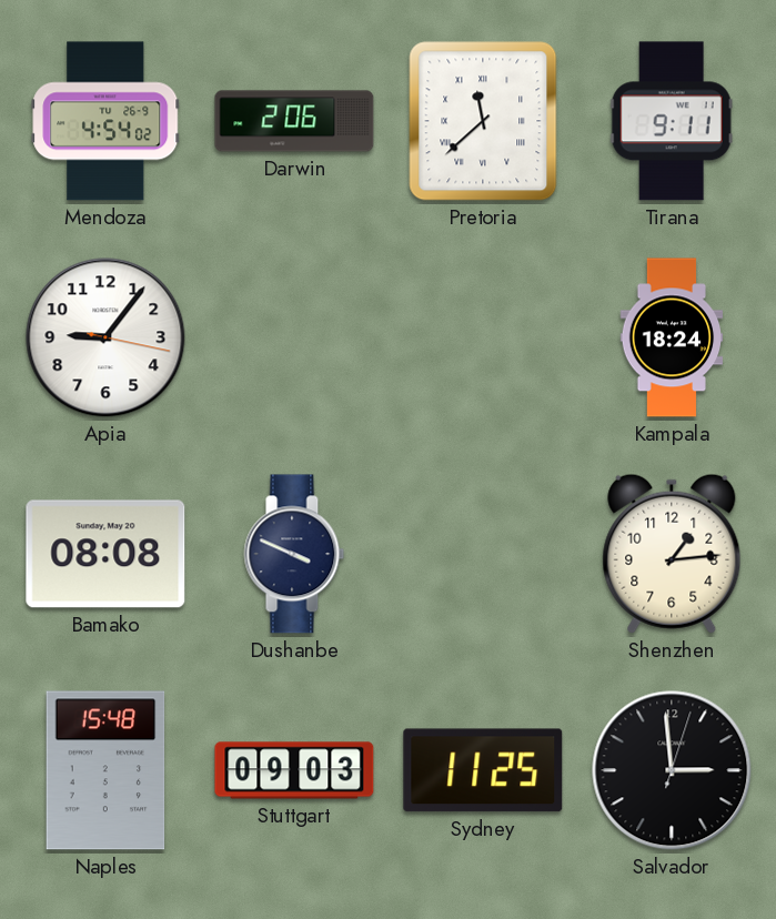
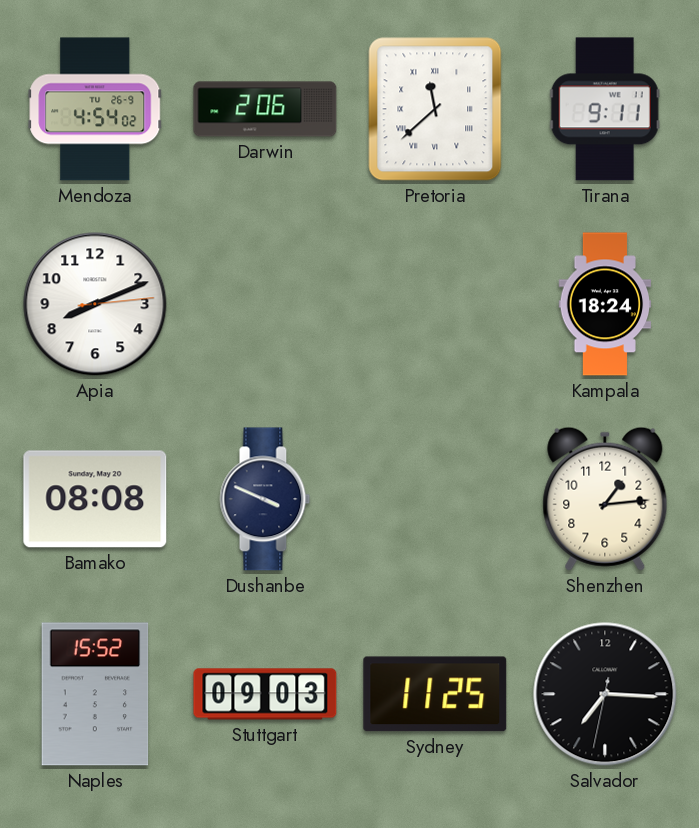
Apia: 9:06 -> 8:11 (95, 304)
Naples: 15:48 -> 15:52 (95, 694)
Salvador: 2:59 -> 7:15 (605, 694)
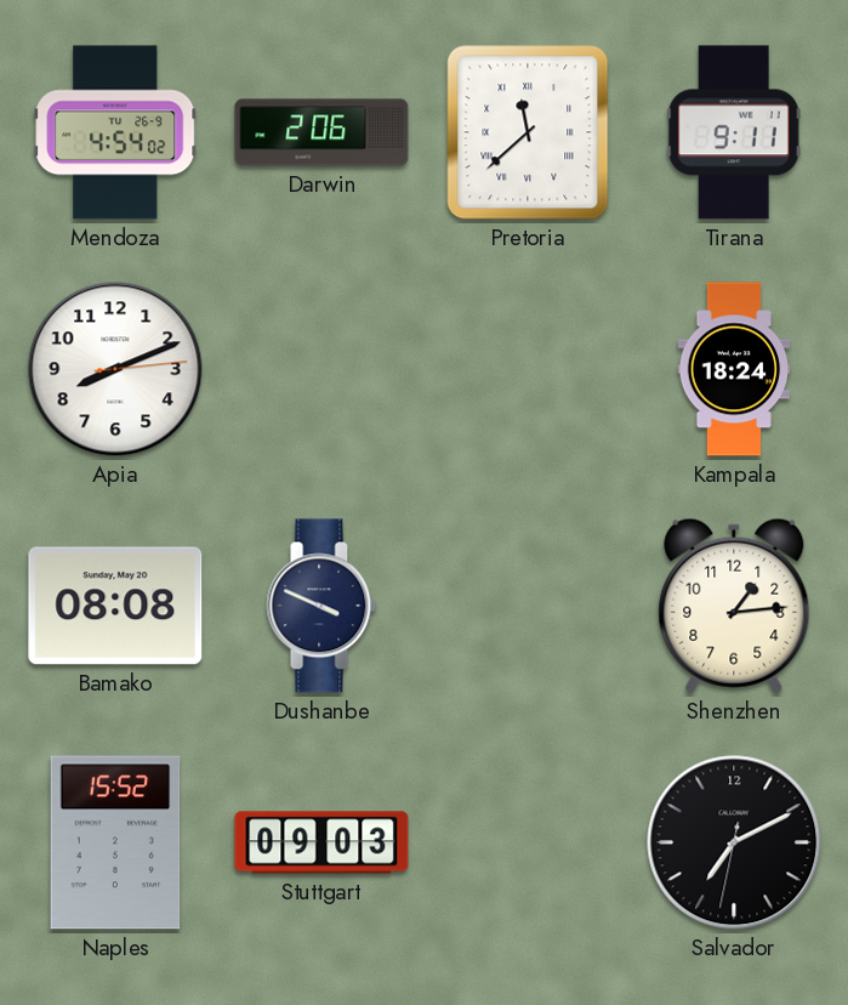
Sydney: 11:25 -> none (435, 694)
Salvador: 7:15 -> 7:10 (734, 842)
